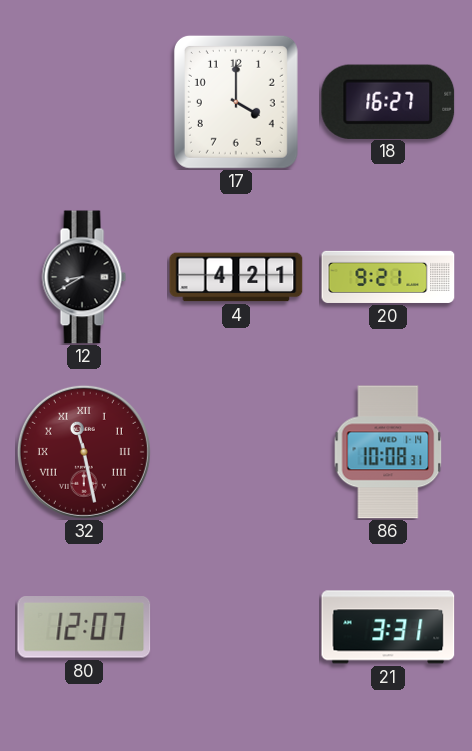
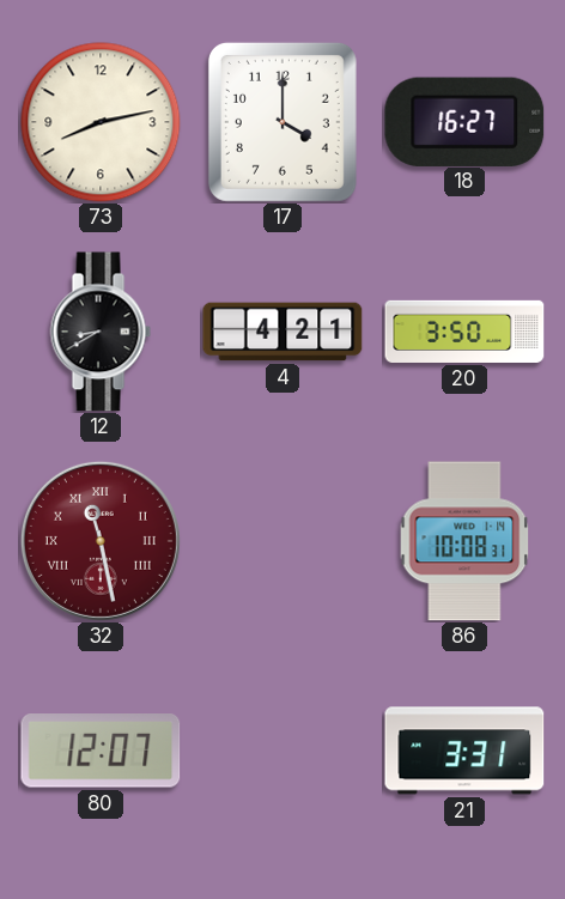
73: none -> 8:13 (101, 122)
20: 9:21 -> 3:50 (464, 332)
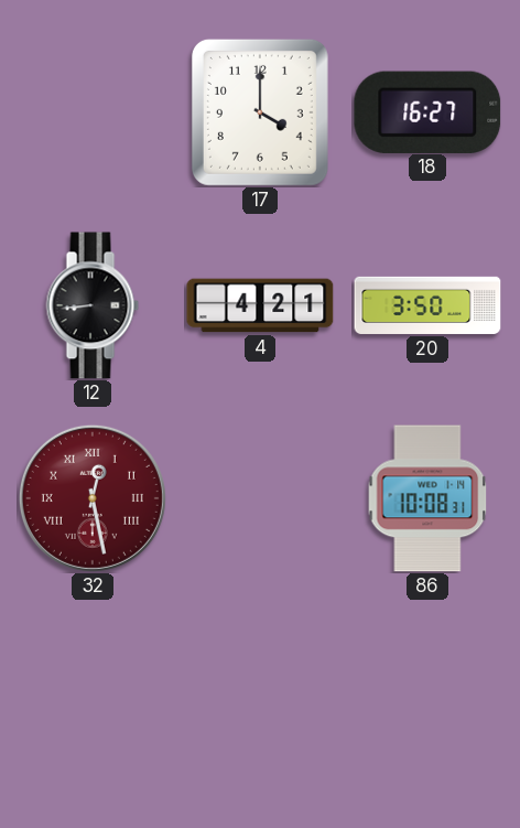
73: 8:13 -> none (101, 122)
12: 8:40 -> 8:44 (93, 305)
32: 11:28 -> 12:28 (93, 498)
80: 12:07 -> none (101, 752)
21: 3:31 -> none (464, 751)
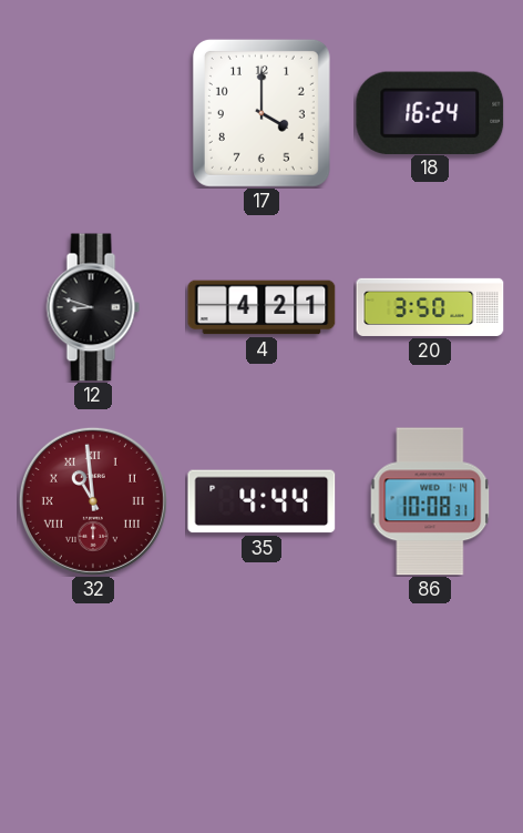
18: 16:27 -> 16:24 (430, 112)
12: 8:44 -> 8:48 (93, 307)
32: 12:28 -> 10:59 (93, 501)
35: none -> 4:44 (261, 501)
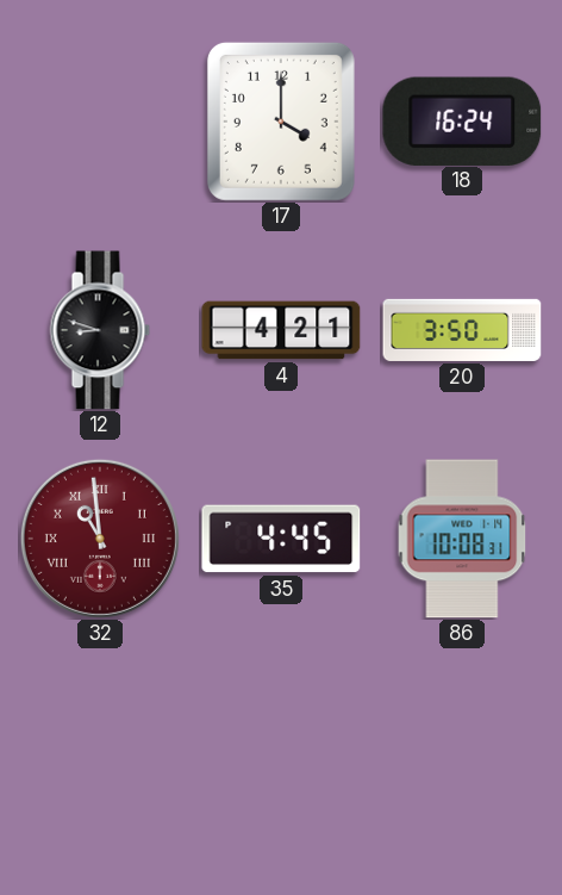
35: 4:44 -> 4:45 (281, 539)
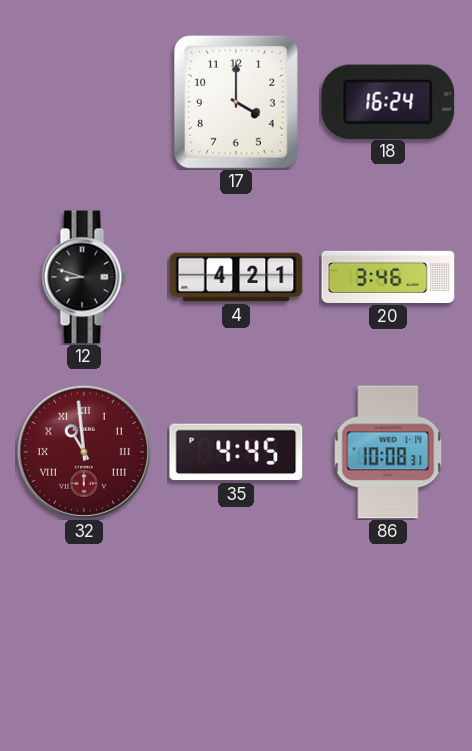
20: 3:50 -> 3:46 (388, 277)
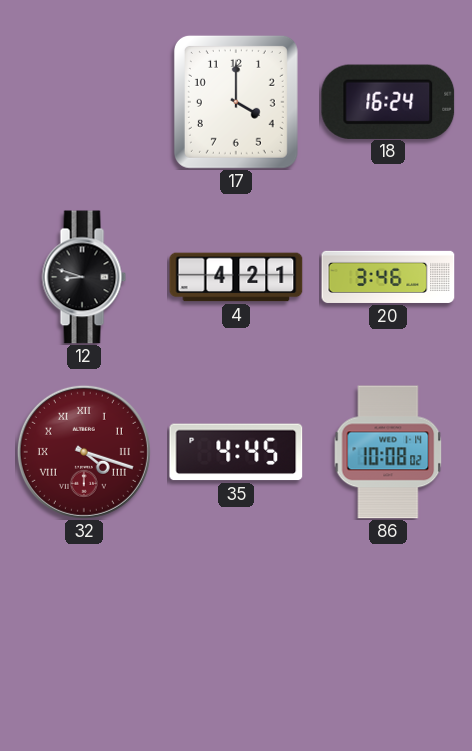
32: 10:59 -> 4:18 (84, 452)
86: 10:08:31 -> 10:08:02 (388, 452)
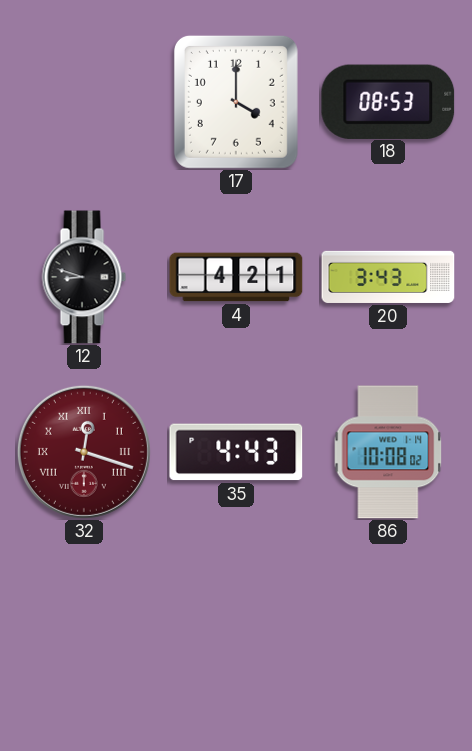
18: 16:24 -> 08:53 (388, 101)
20: 3:46 -> 3:43 (388, 277)
32: 4:18 -> 12:18 (84, 452)
35: 4:45 -> 4:43 (236, 452)
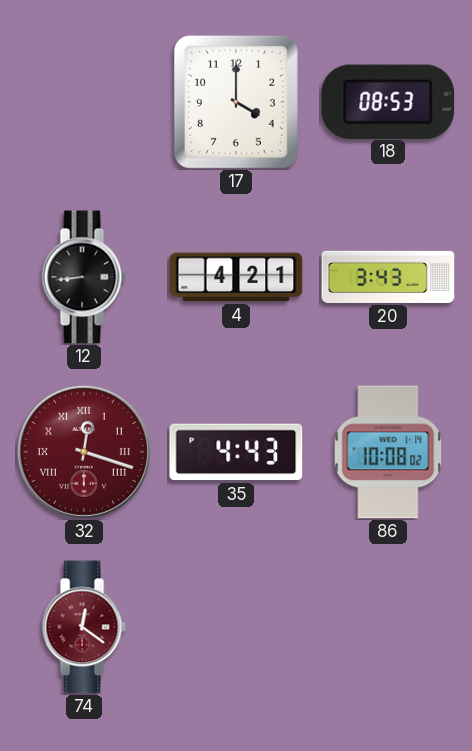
12: 8:48 -> 8:44 (84, 277)
74: none -> 12:21 (84, 627)
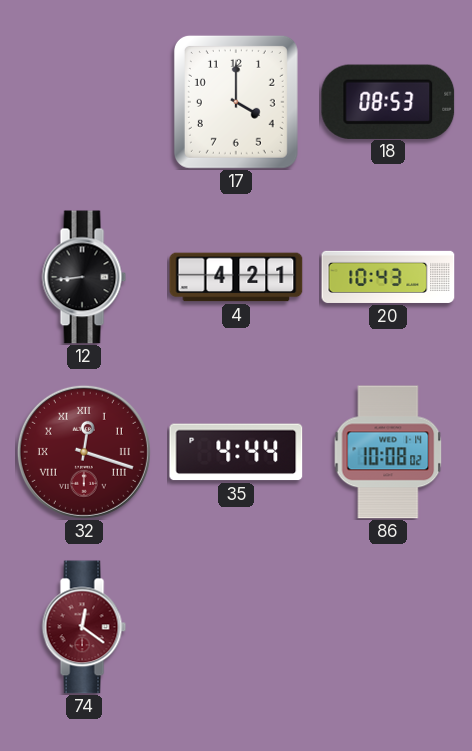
20: 3:43 -> 10:43 (388, 277)
35: 4:43 -> 4:44 (236, 452)
